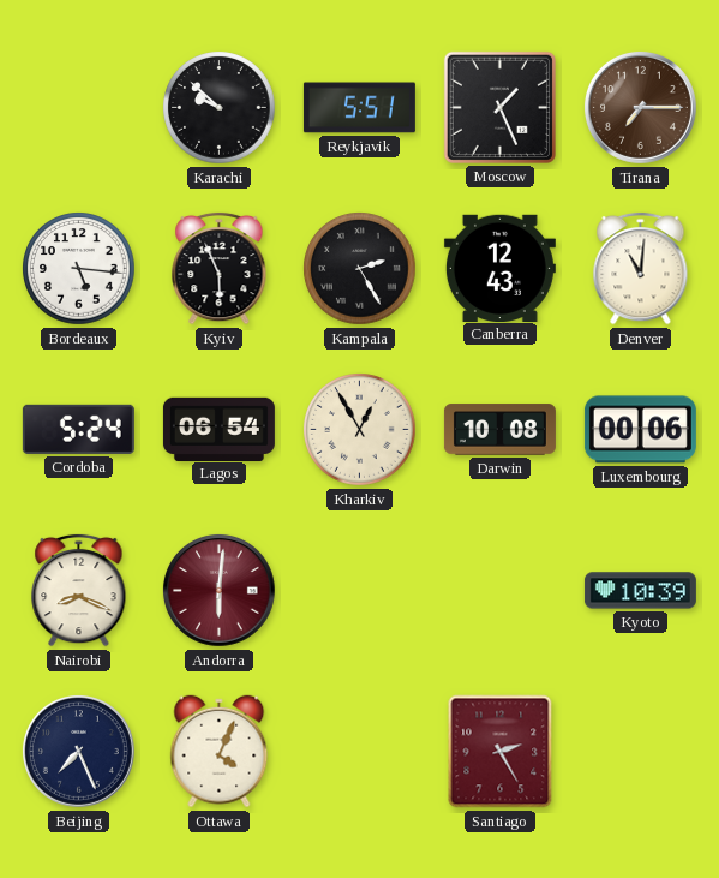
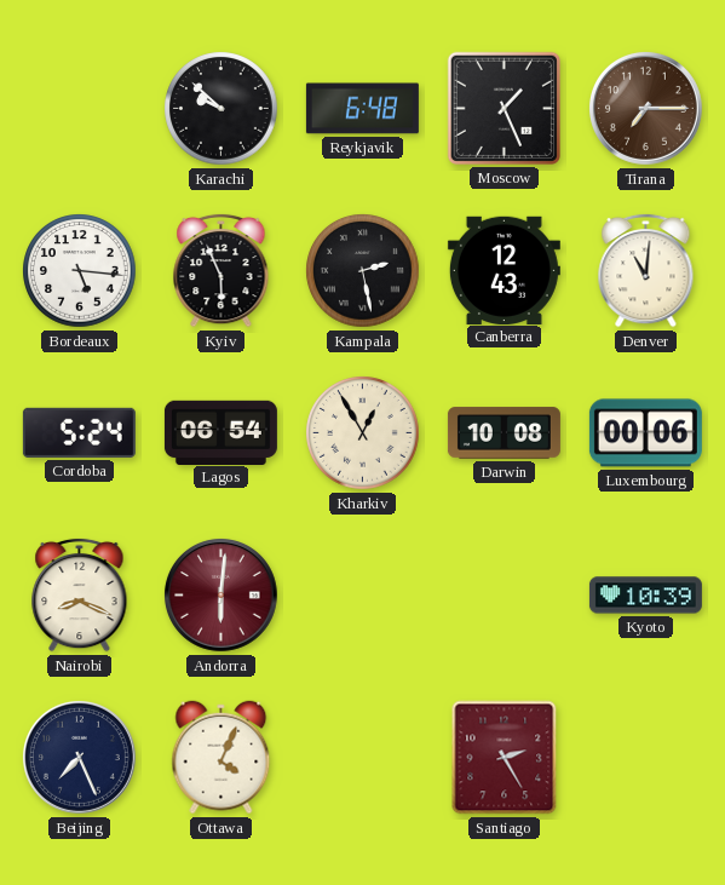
Reykjavik: 5:51 -> 6:48 (362, 109)
Kampala: 2:25 -> 2:28 (363, 271)
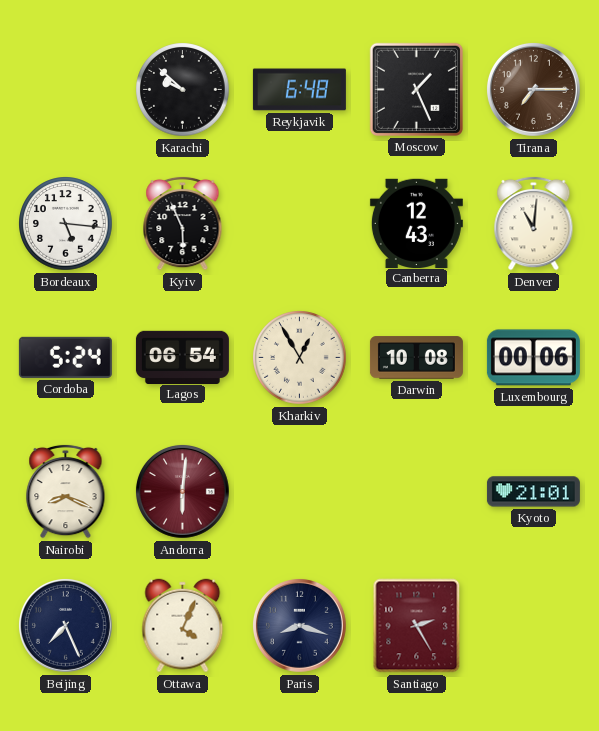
Kampala: 2:28 -> none (363, 271)
Kyoto: 10:39 -> 21:01 (533, 492)
Paris: none -> 8:18 (299, 625)
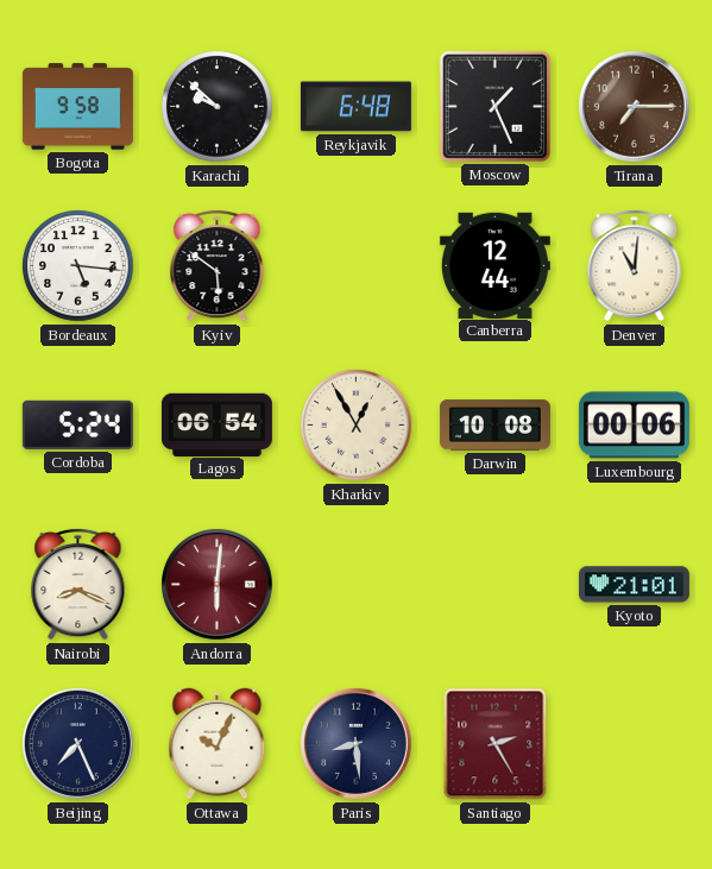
Bogota: none -> 9:58 (77, 107)
Kyiv: 5:56 -> 5:51 (218, 265)
Canberra: 12:43 -> 12:44 (494, 265)
Ottawa: 4:04 -> 10:04 (218, 744)
Paris: 8:18 -> 8:29 (355, 743)
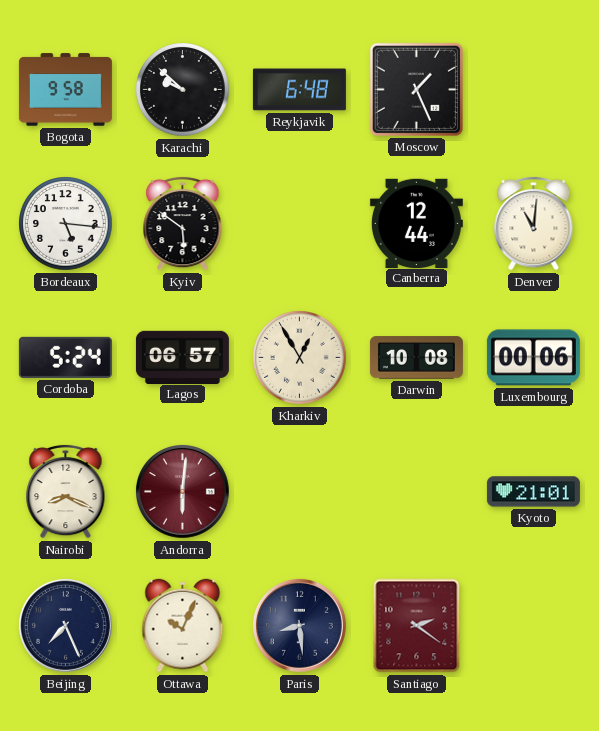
Tirana: 7:15 -> none (634, 106)
Lagos: 06:54 -> 06:57 (182, 357)
Santiago: 2:25 -> 2:21 (417, 626)
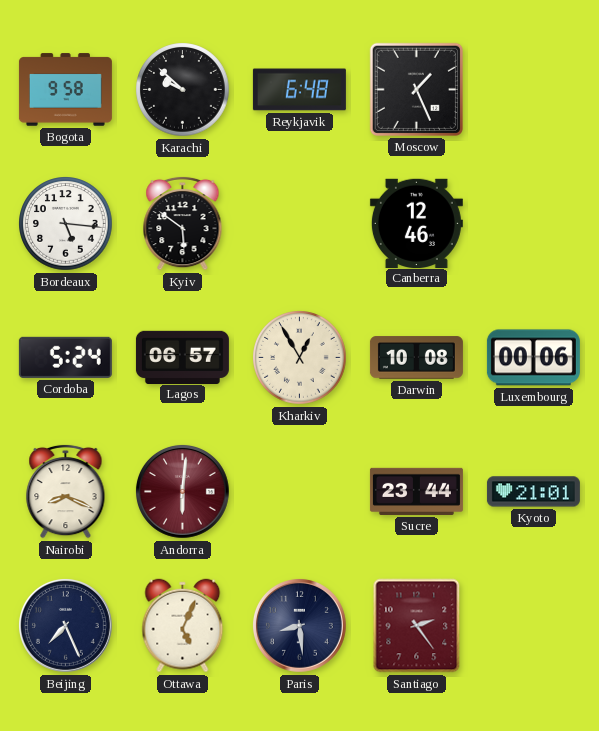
Canberra: 12:44 -> 12:46 (416, 223)
Denver: 11:01 -> none (534, 223)
Sucre: none -> 23:44 (416, 491)
Ottawa: 10:04 -> 5:04 (183, 626)
Santiago: 2:21 -> 2:24 (417, 626)
